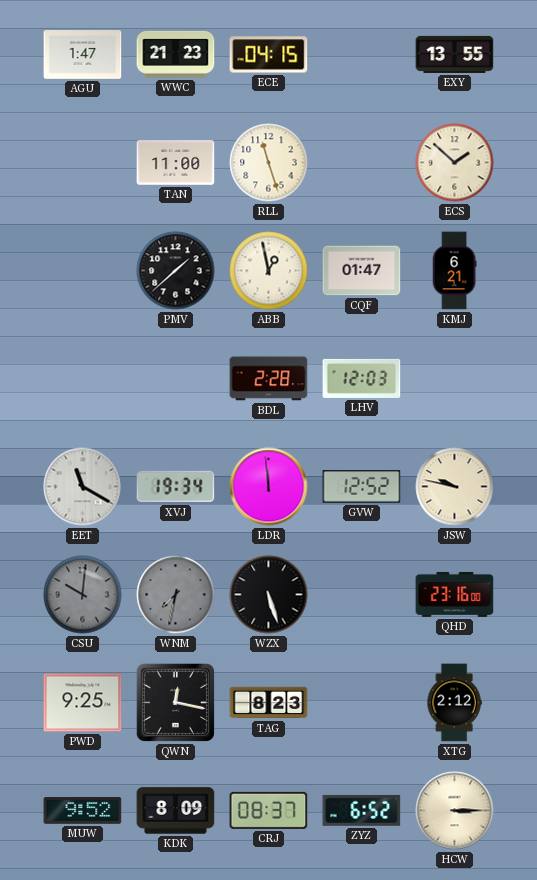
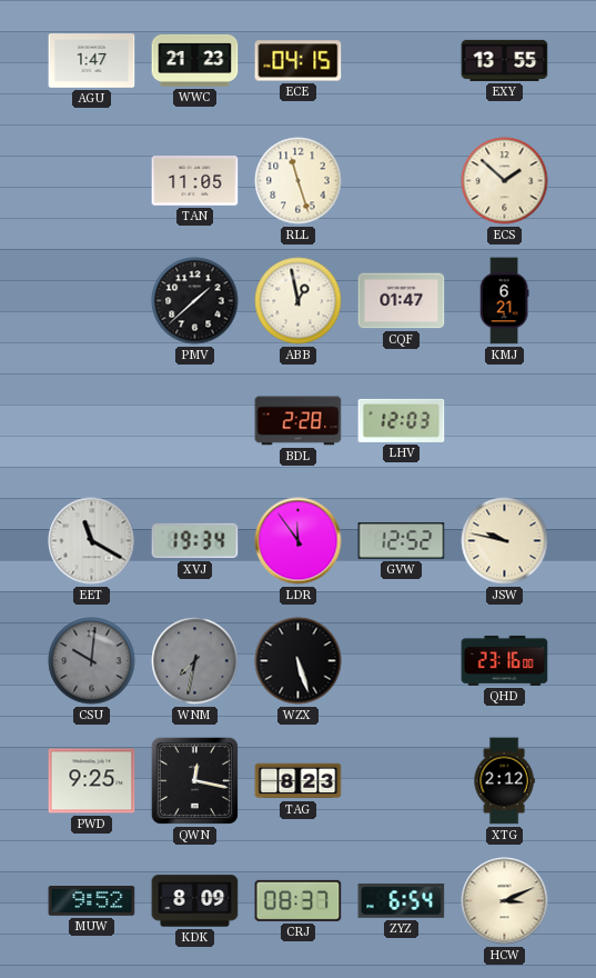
TAN: 11:00 -> 11:05 (195, 181)
LDR: 11:59 -> 11:54 (299, 541)
ZYZ: 6:52 -> 6:54 (402, 900)
HCW: 3:15 -> 3:11 (505, 901)
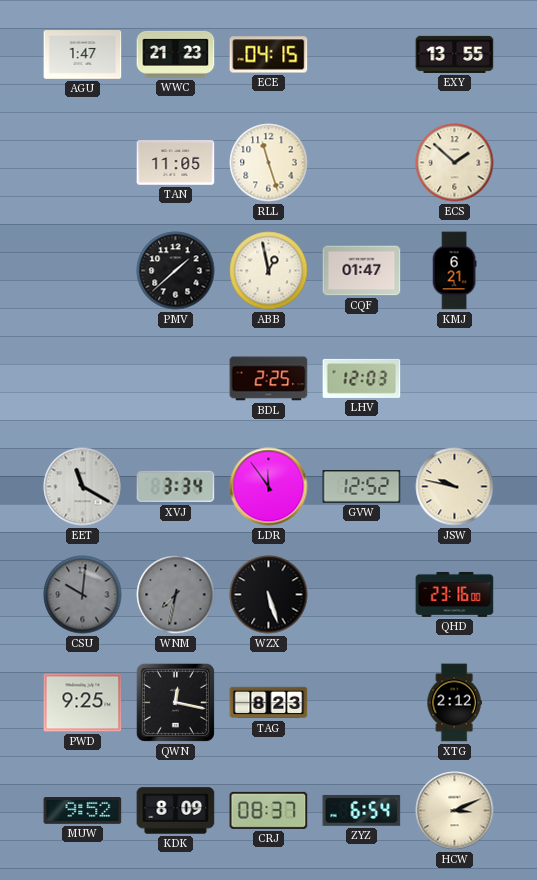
BDL: 2:28 -> 2:25 (269, 379)
XVJ: 19:34 -> 3:34 (176, 487)
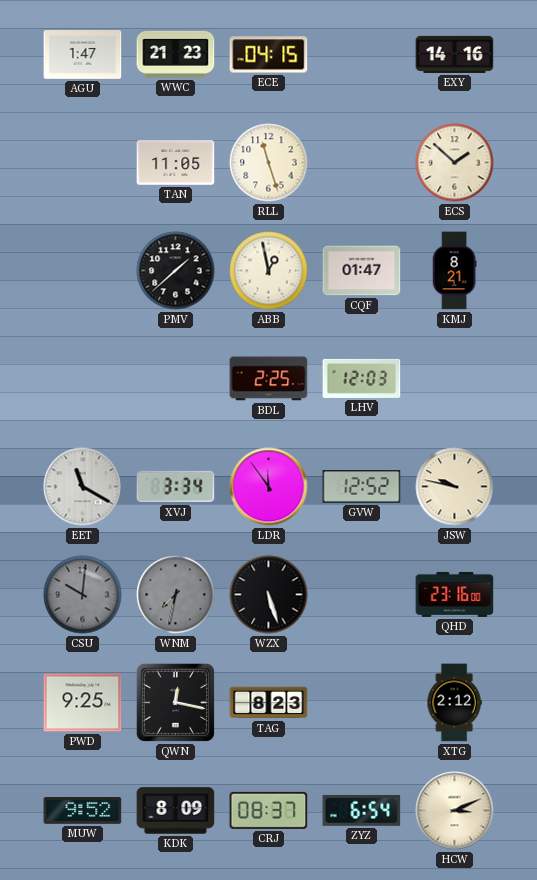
EXY: 13:55 -> 14:16 (455, 54)
KMJ: 6:21 -> 8:21 (454, 271)
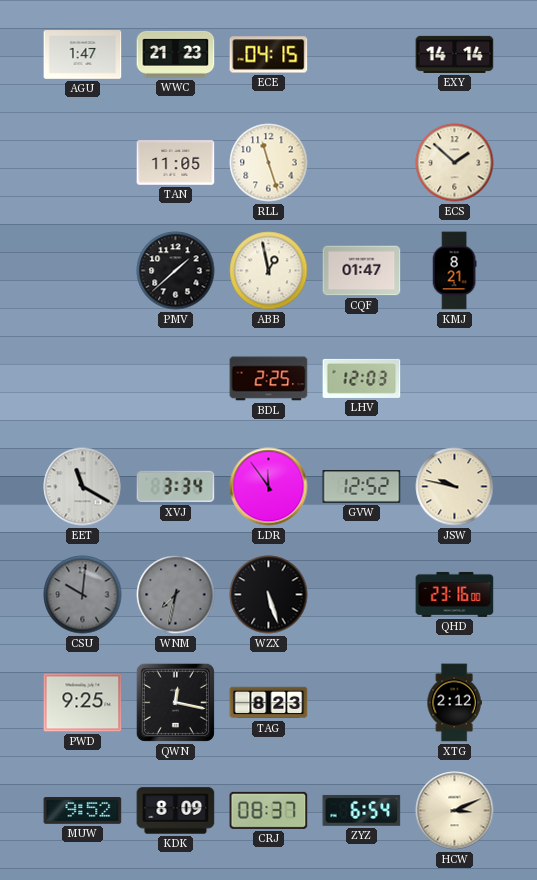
EXY: 14:16 -> 14:14 (455, 54)
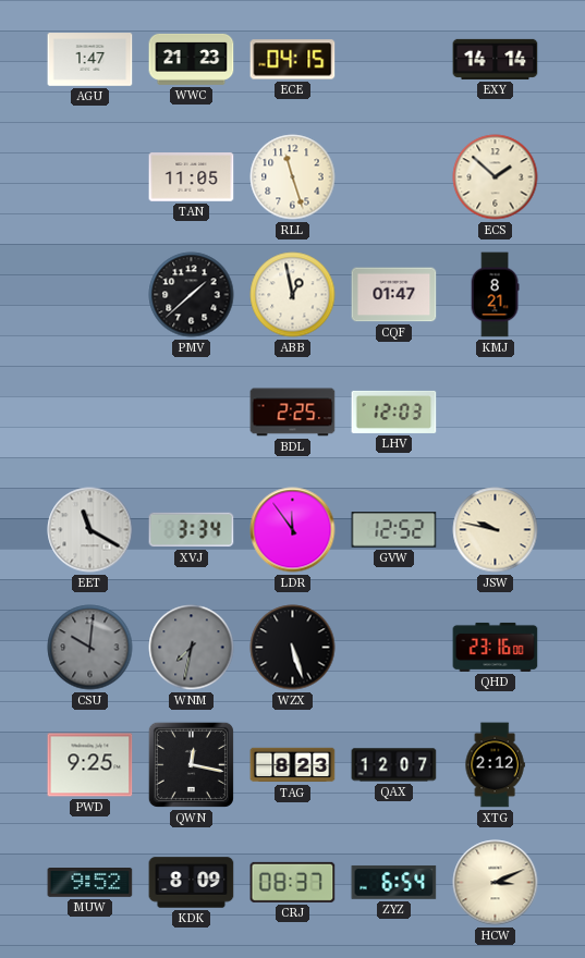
QAX: none -> 12:07 (394, 765)
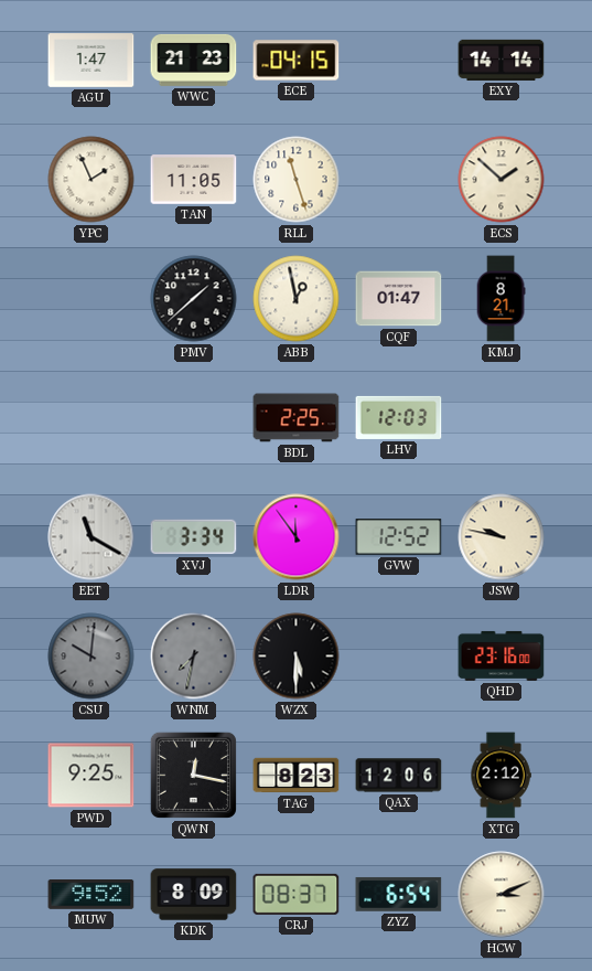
YPC: none -> 1:56 (92, 180)
WZX: 5:27 -> 5:30 (297, 657)
QAX: 12:07 -> 12:06 (399, 776)
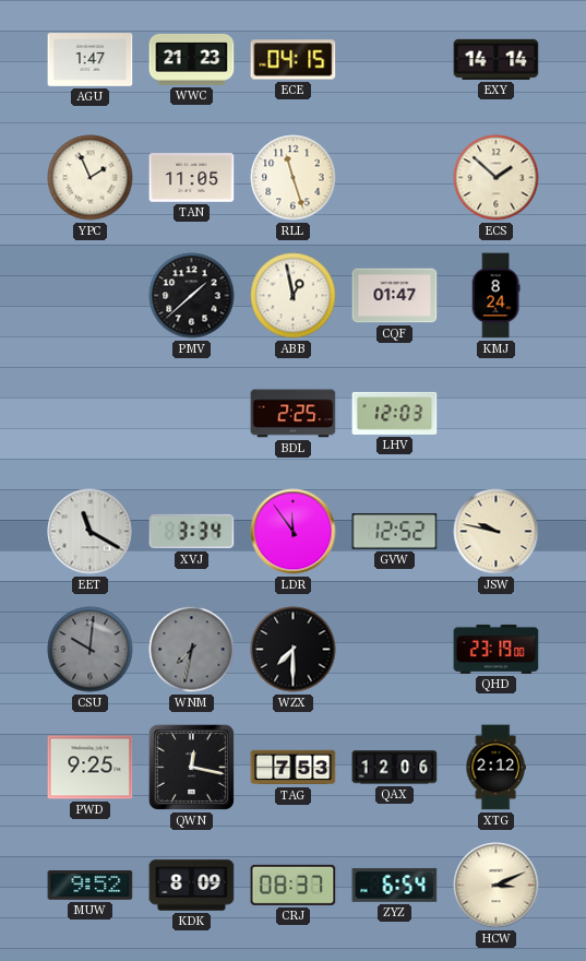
KMJ: 8:21 -> 8:24 (495, 296)
WZX: 5:30 -> 7:30 (294, 650)
QHD: 23:16 -> 23:19 (497, 649)
TAG: 8:23 -> 7:53 (294, 768)
